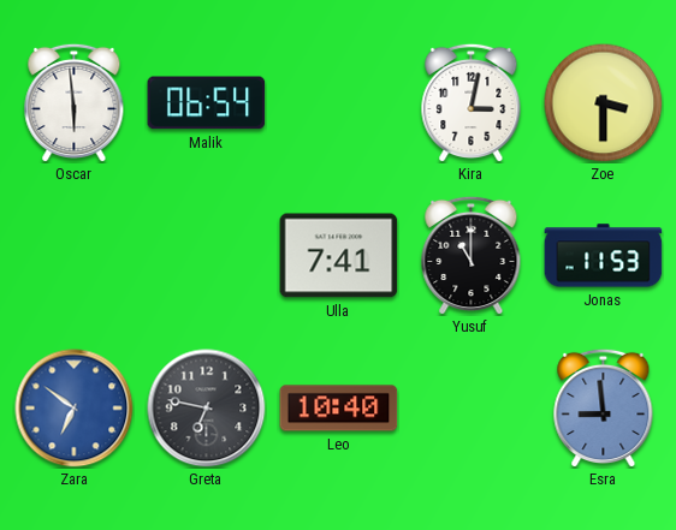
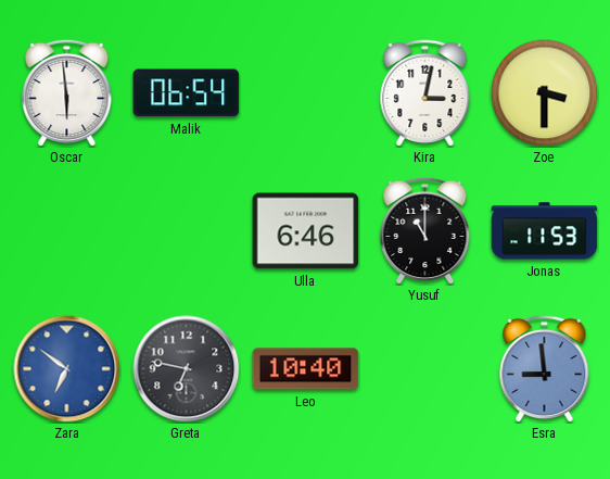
Ulla: 7:41 -> 6:46 (306, 231)
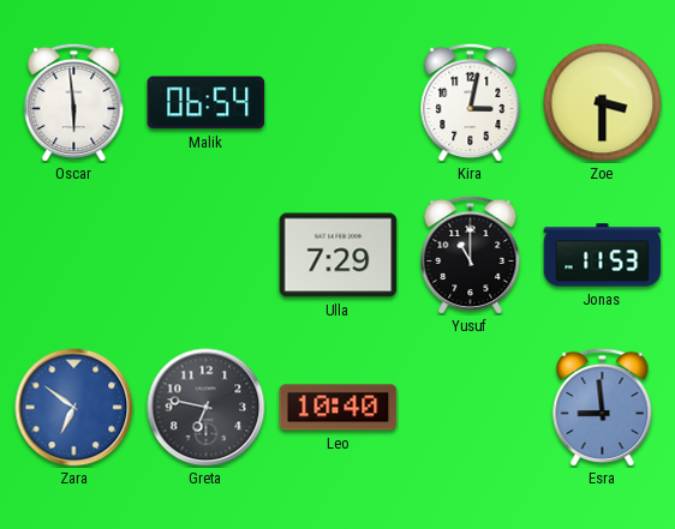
Ulla: 6:46 -> 7:29 (339, 256)
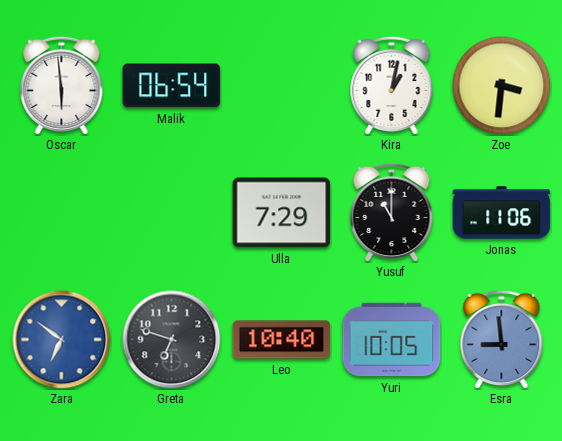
Kira: 3:02 -> 1:02 (392, 85)
Zoe: 3:30 -> 3:31 (502, 86)
Jonas: 11:53 -> 11:06 (502, 213)
Greta: 6:47 -> 6:48 (172, 340)
Yuri: none -> 10:05 (392, 340)
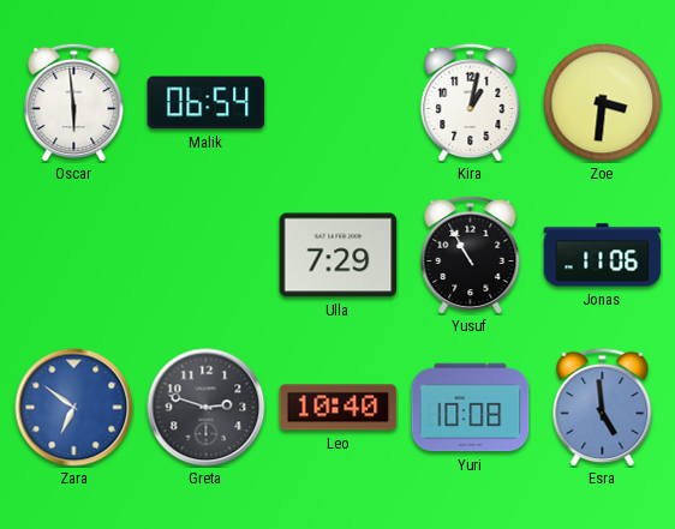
Yusuf: 11:00 -> 10:55 (471, 254)
Greta: 6:48 -> 2:48 (207, 408)
Yuri: 10:05 -> 10:08 (471, 408)
Esra: 8:59 -> 4:59 (603, 407)
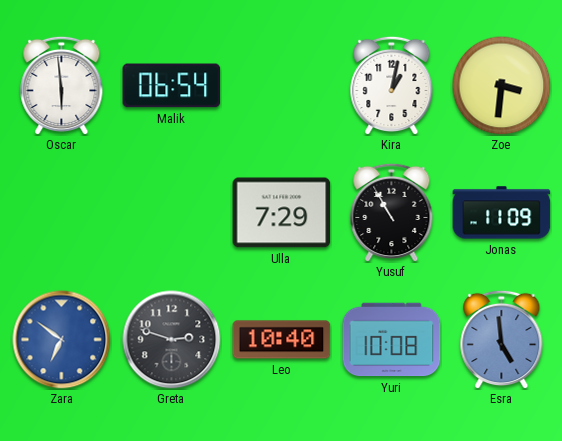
Jonas: 11:06 -> 11:09 (502, 213)
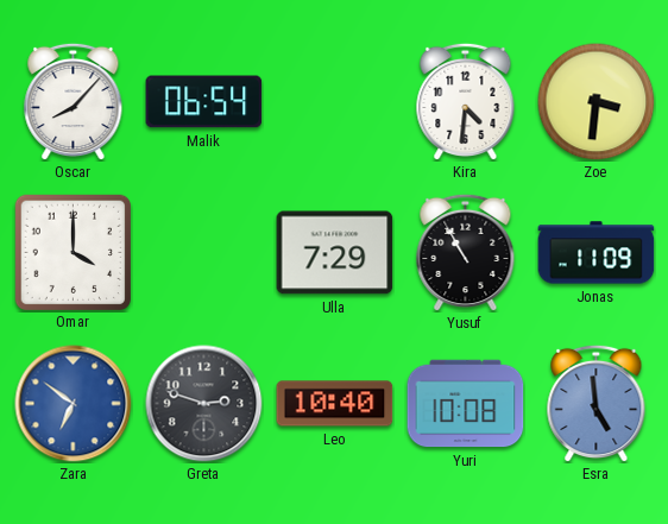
Oscar: 5:59 -> 8:07 (74, 101)
Kira: 1:02 -> 4:31 (466, 101)
Omar: none -> 4:00 (73, 252)
